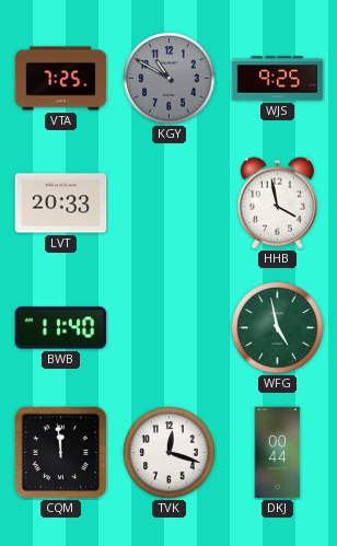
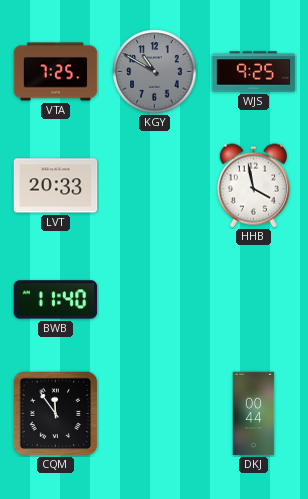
WFG: 4:58 -> none (278, 328)
CQM: 11:59 -> 11:54 (55, 413)
TVK: 12:18 -> none (170, 453)
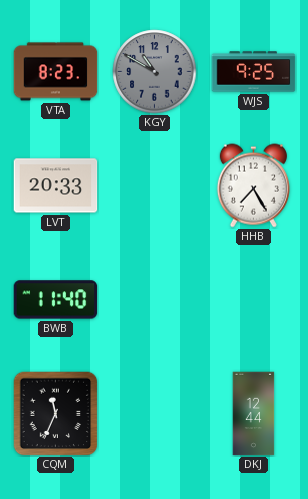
VTA: 7:25 -> 8:23 (56, 72)
HHB: 3:58 -> 7:25 (253, 186)
CQM: 11:54 -> 11:34 (55, 413)
DKJ: 00:44 -> 12:44 (254, 414)
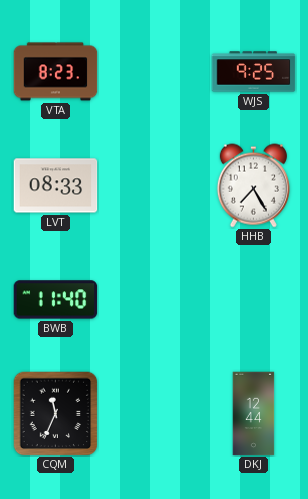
KGY: 10:50 -> none (155, 72)
LVT: 20:33 -> 08:33 (56, 186)
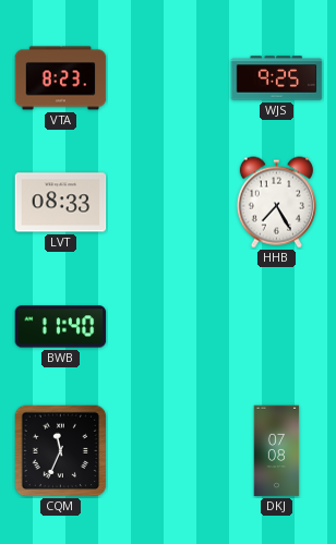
DKJ: 12:44 -> 07:08 (277, 451)
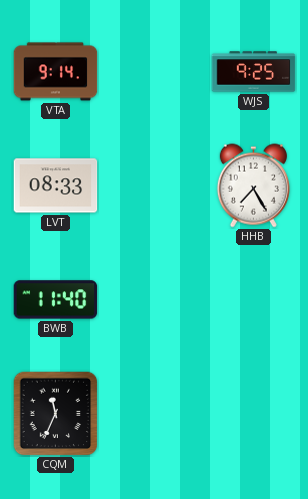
VTA: 8:23 -> 9:14 (56, 72)
DKJ: 07:08 -> none (277, 451)
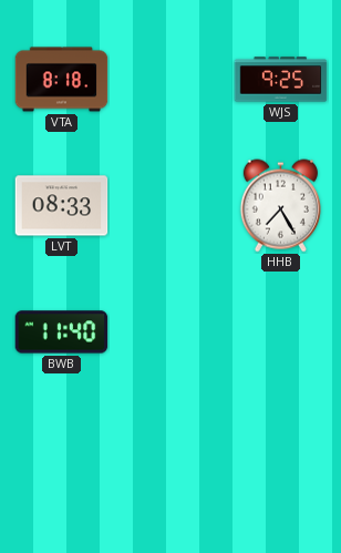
VTA: 9:14 -> 8:18 (62, 80)
CQM: 11:34 -> none (55, 413)
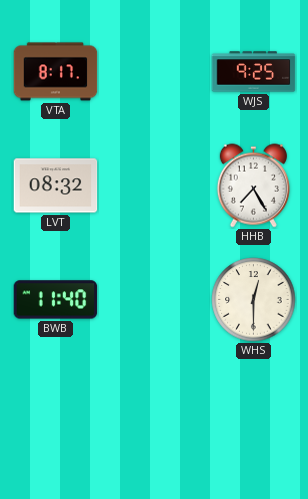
VTA: 8:18 -> 8:17 (56, 72)
LVT: 08:33 -> 08:32 (56, 186)
WHS: none -> 12:30 (254, 300)
